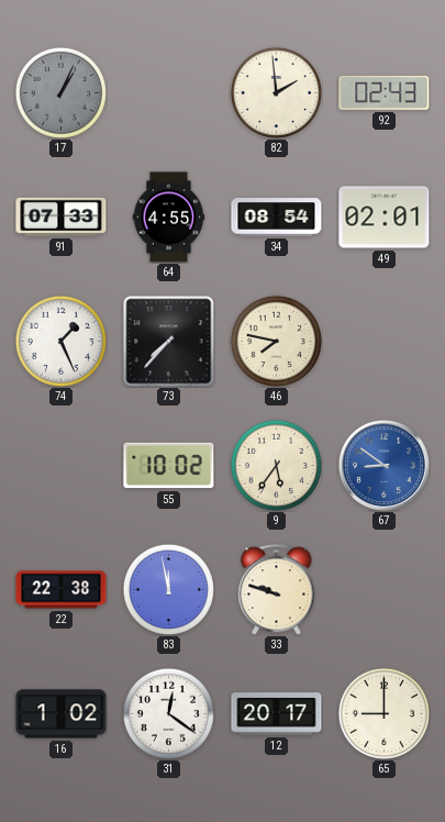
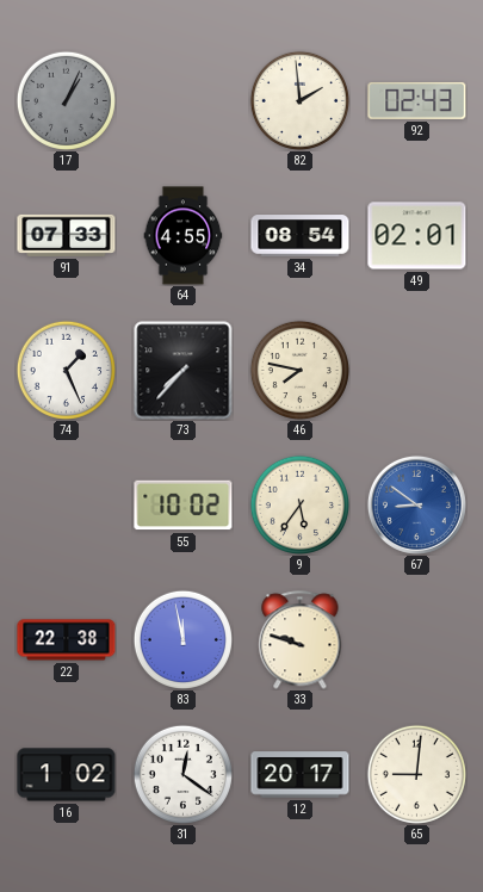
65: 9:00 -> 9:01 (416, 774)
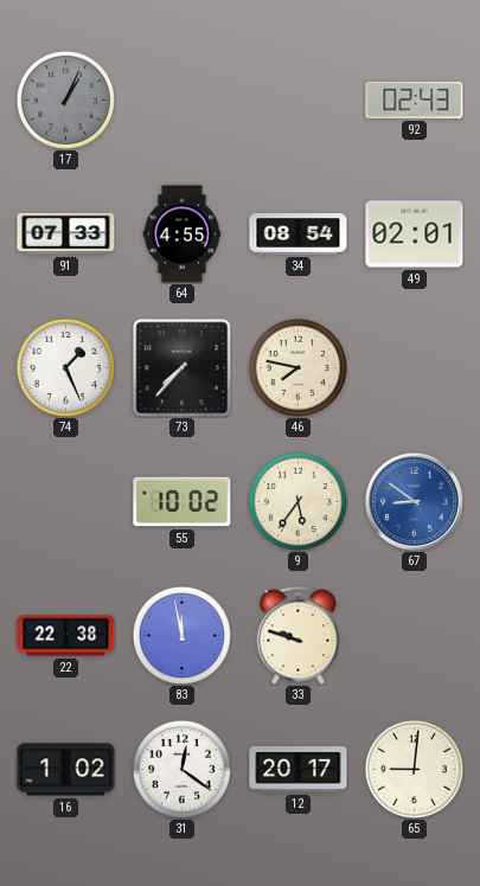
82: 1:59 -> none (299, 100)
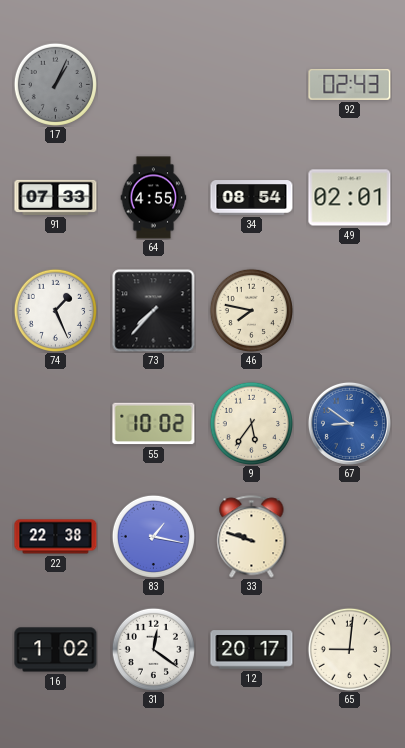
83: 11:58 -> 1:17 (153, 536)
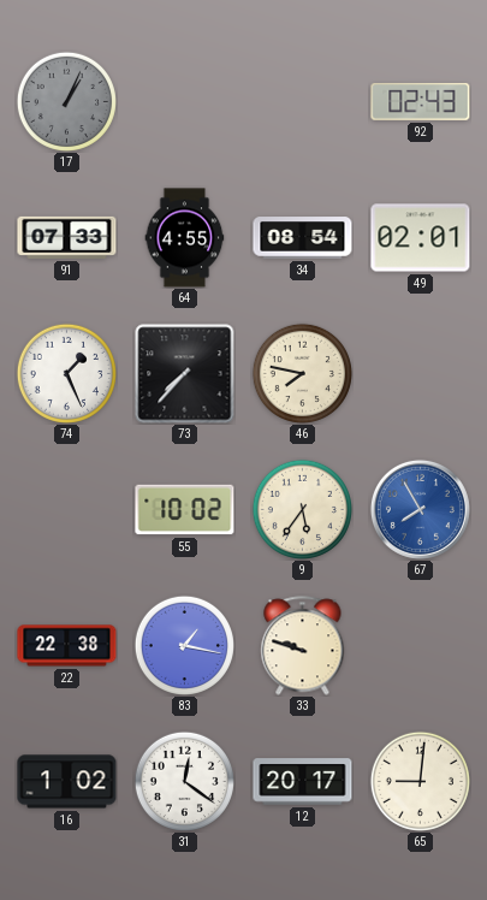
67: 8:51 -> 7:55 (420, 509)
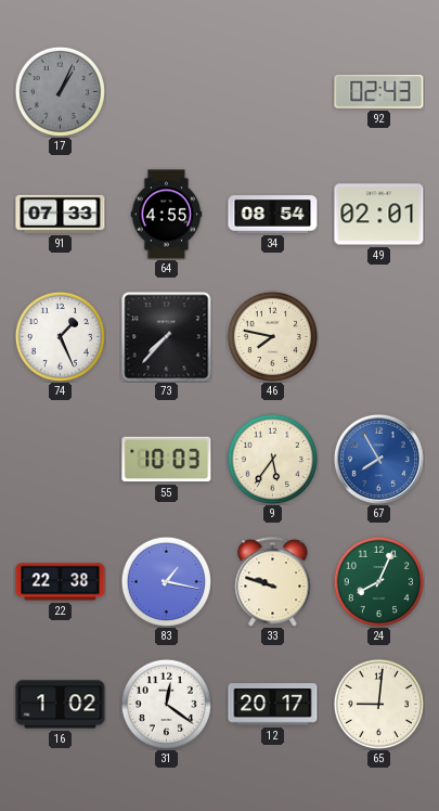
55: 10:02 -> 10:03 (167, 460)
24: none -> 8:04 (378, 581)
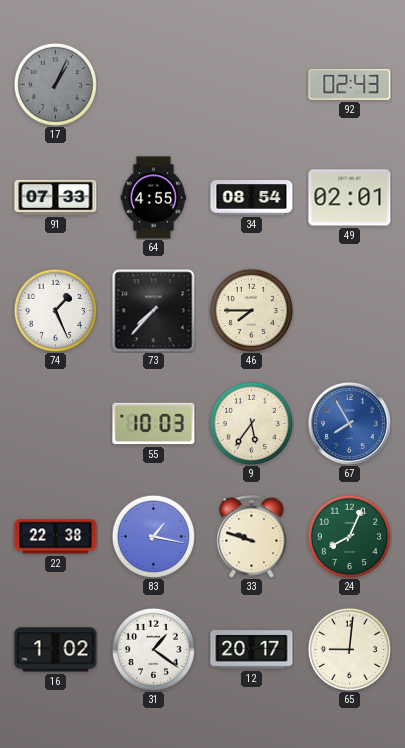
46: 7:47 -> 7:45 (251, 310)
31: 12:21 -> 1:21 (153, 649)
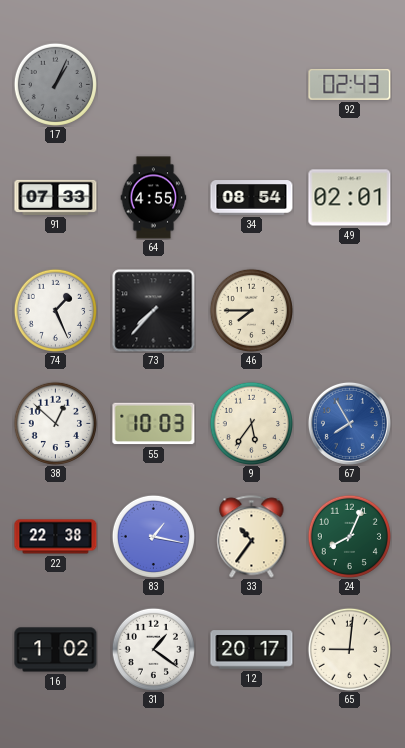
38: none -> 12:52 (55, 423)
33: 9:48 -> 10:36 (252, 537)
